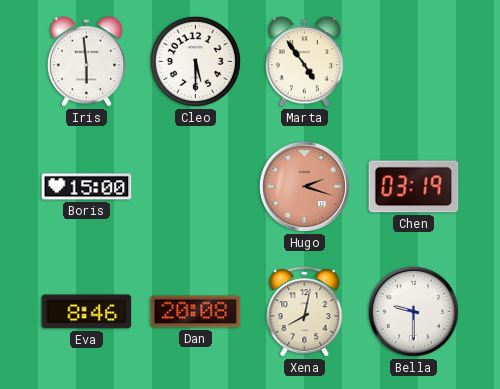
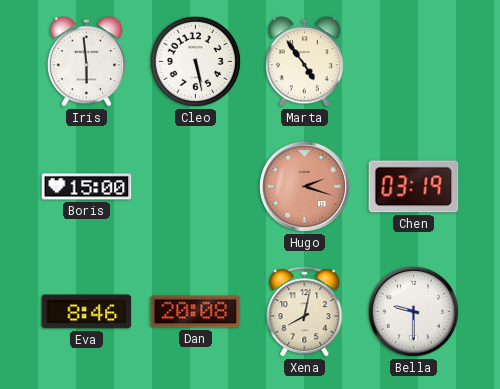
Cleo: 5:30 -> 5:28 (195, 61)
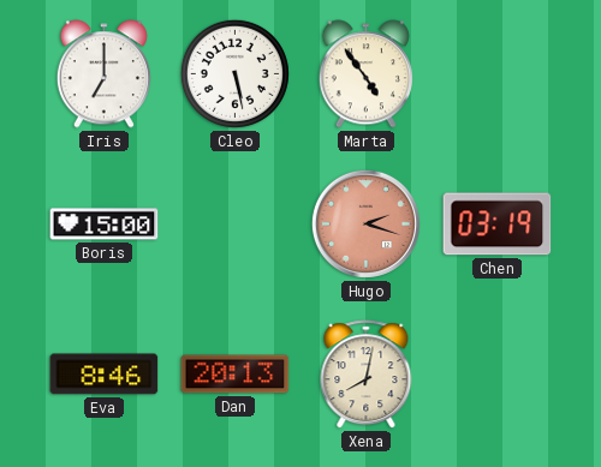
Iris: 5:59 -> 7:00 (103, 74)
Dan: 20:08 -> 20:13 (236, 375)
Bella: 9:30 -> none (413, 311)
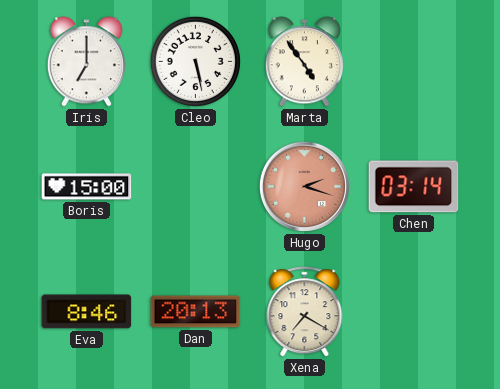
Chen: 03:19 -> 03:14 (414, 187)
Xena: 8:02 -> 7:20 (305, 312)
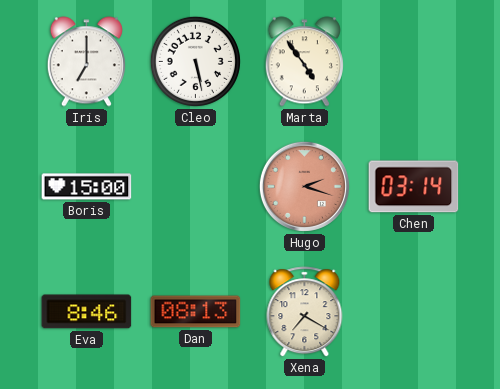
Dan: 20:13 -> 08:13 (196, 312)
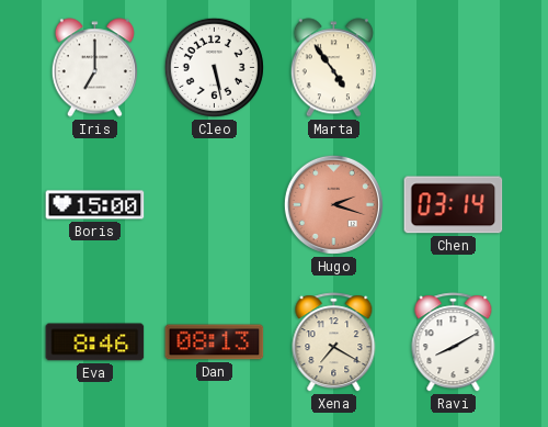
Ravi: none -> 8:10 (454, 342)
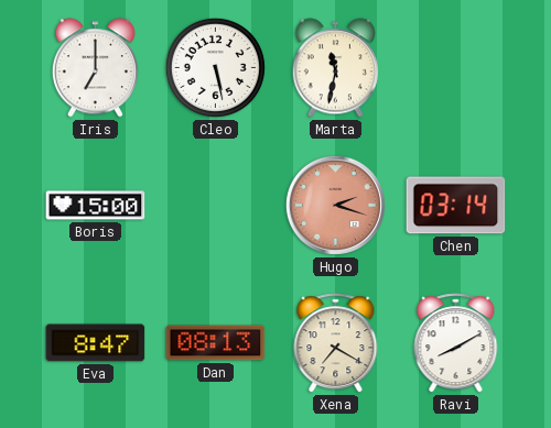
Marta: 4:54 -> 11:32 (335, 68)
Eva: 8:46 -> 8:47 (96, 343)
